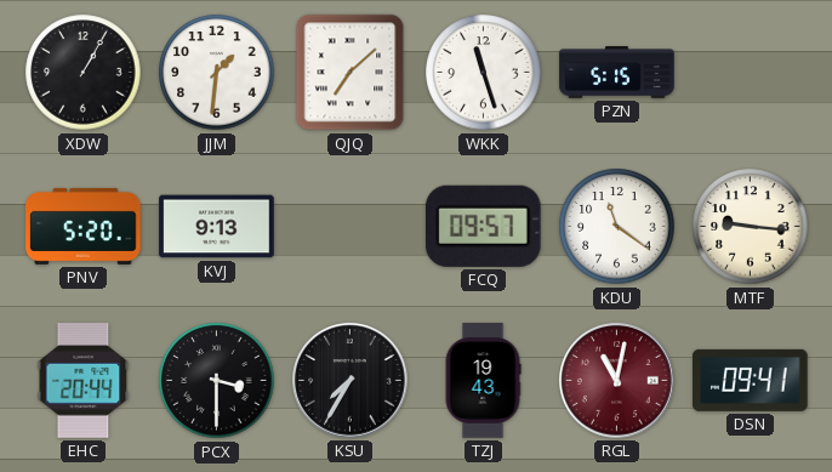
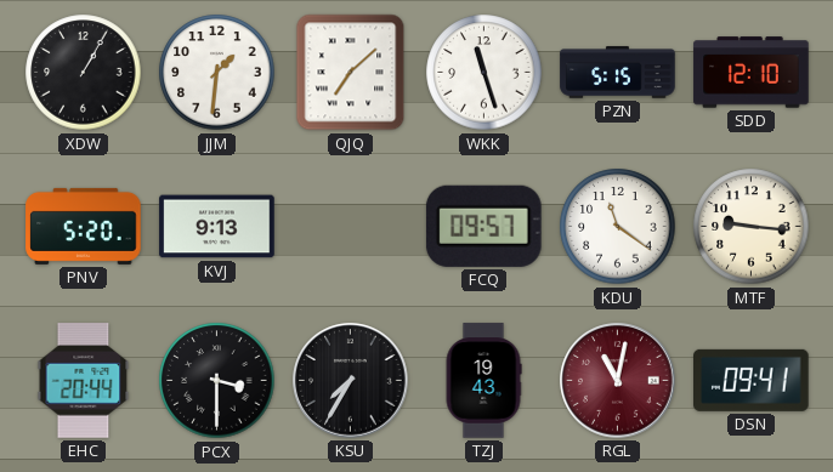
SDD: none -> 12:10 (752, 73)
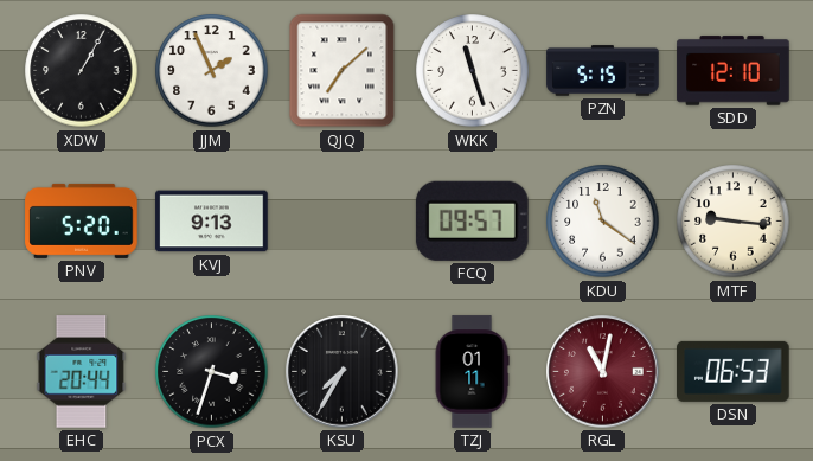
JJM: 1:31 -> 1:56 (212, 71)
PCX: 3:30 -> 3:33 (212, 372)
TZJ: 19:43 -> 01:11 (472, 372)
DSN: 09:41 -> 06:53 (734, 371)
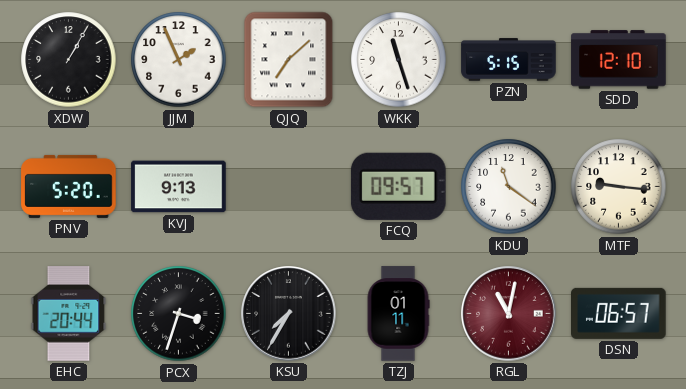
DSN: 06:53 -> 06:57 (619, 313)
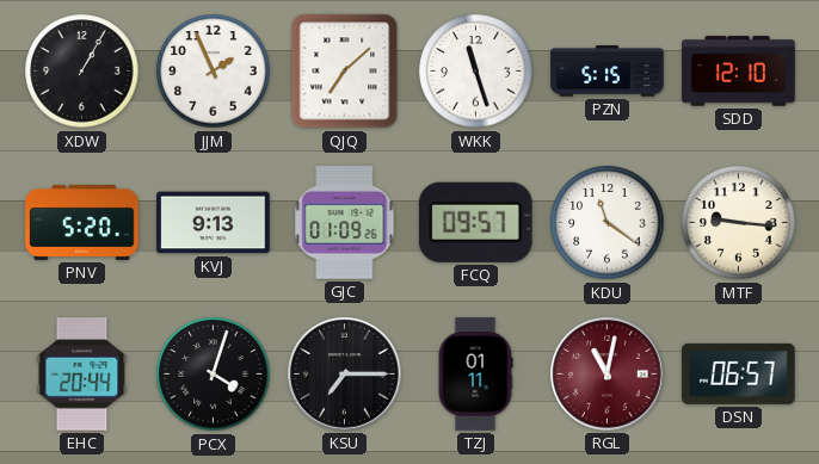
GJC: none -> 01:09 (345, 223)
PCX: 3:33 -> 4:03 (214, 375)
KSU: 7:35 -> 7:15 (345, 375)
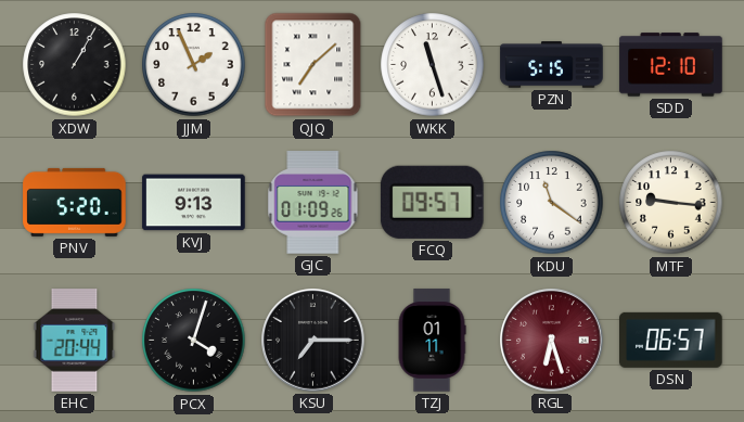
RGL: 11:02 -> 6:27 (552, 341)
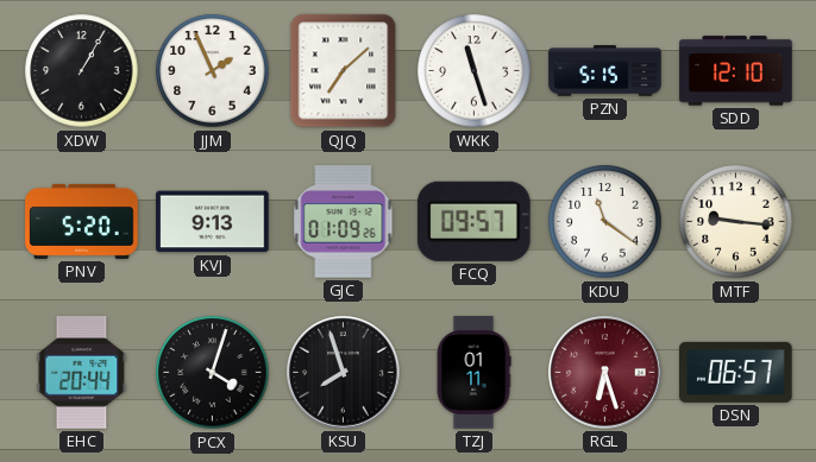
KSU: 7:15 -> 7:57 (344, 373)
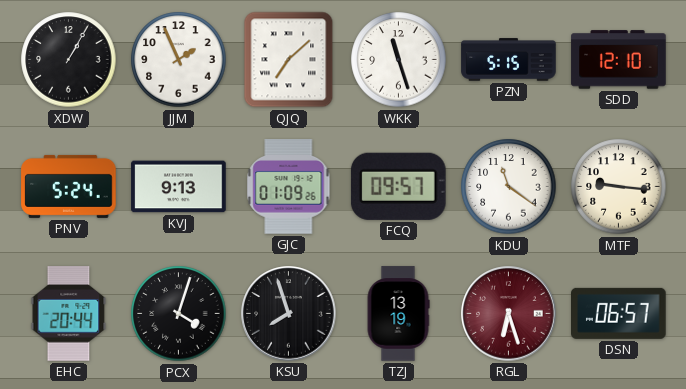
PNV: 5:20 -> 5:24 (69, 186)
TZJ: 01:11 -> 13:19 (398, 314)
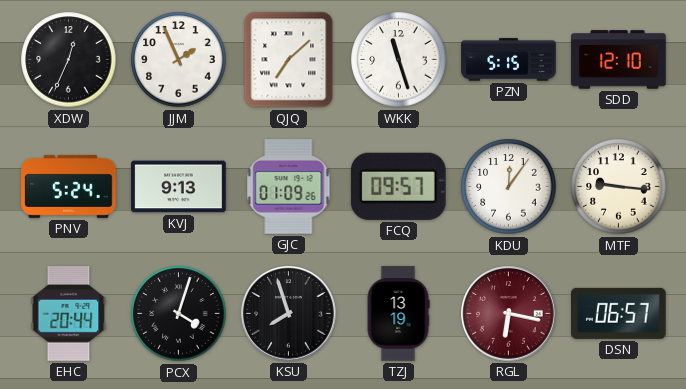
XDW: 1:05 -> 12:34 (69, 60)
KDU: 11:21 -> 12:06 (509, 187)
RGL: 6:27 -> 6:17 (509, 314)
